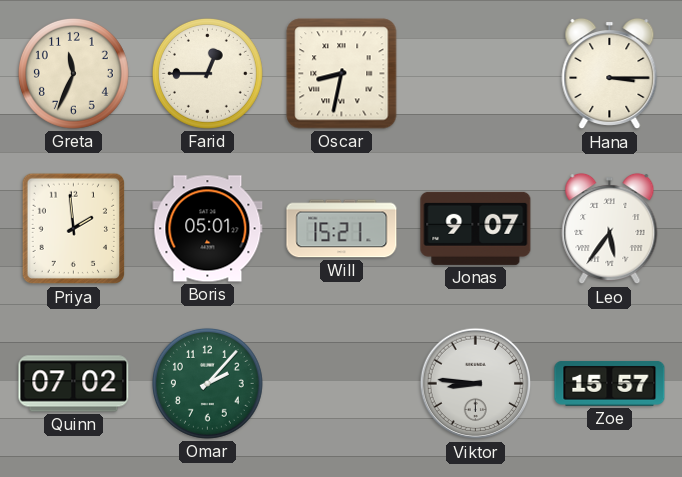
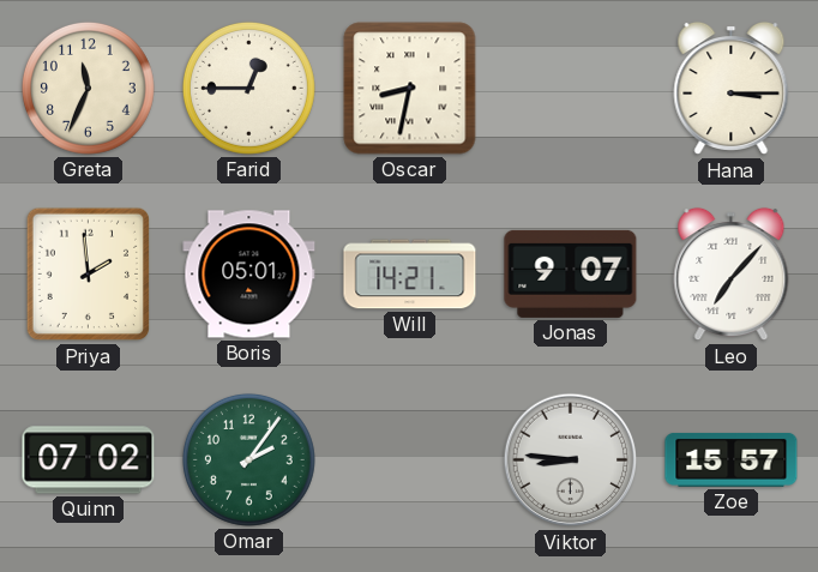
Will: 15:21 -> 14:21 (410, 275)
Leo: 5:36 -> 7:07 (732, 275)
Omar: 2:07 -> 2:06 (248, 459)
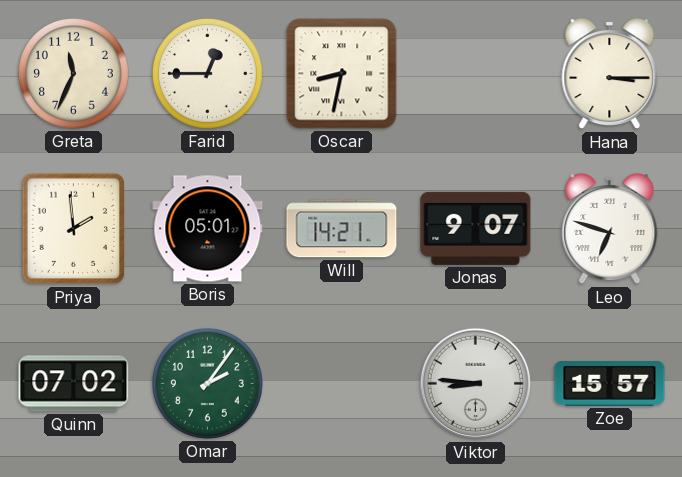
Leo: 7:07 -> 6:48 (610, 229)
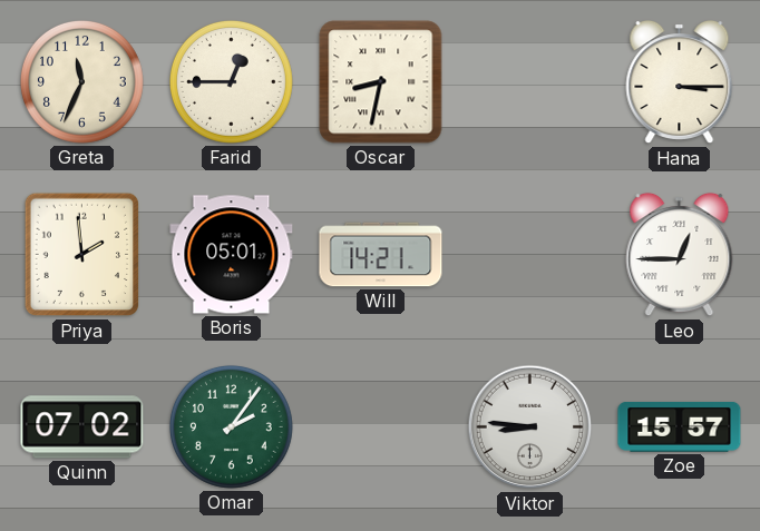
Jonas: 9:07 -> none (476, 228)
Leo: 6:48 -> 12:45 (680, 255)
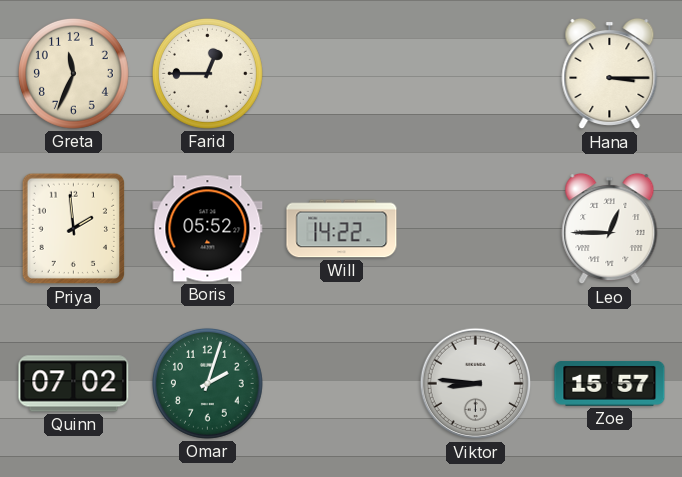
Oscar: 8:32 -> none (381, 82)
Boris: 05:01 -> 05:52 (208, 229)
Will: 14:21 -> 14:22 (342, 229)
Omar: 2:06 -> 2:03 (207, 383)
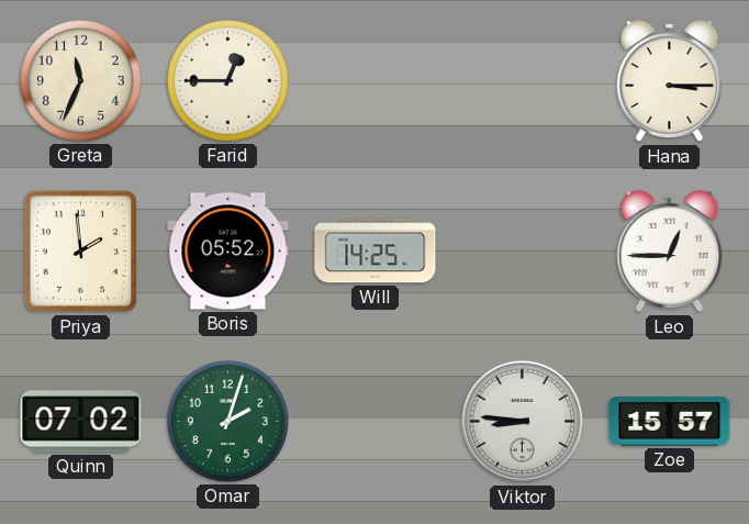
Will: 14:22 -> 14:25 (376, 252)
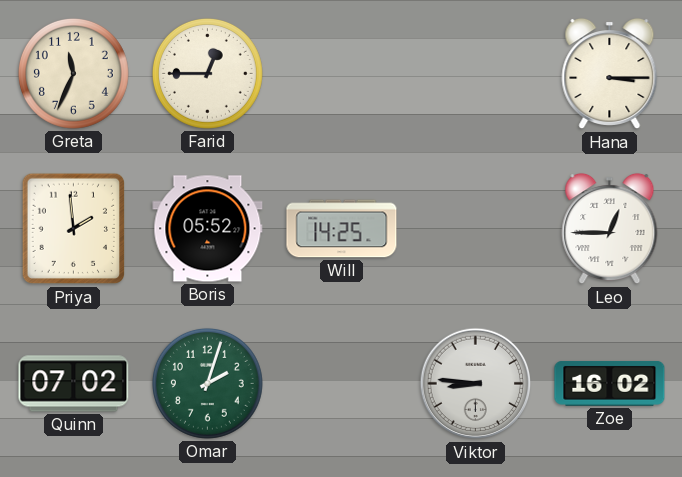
Zoe: 15:57 -> 16:02 (610, 383)
